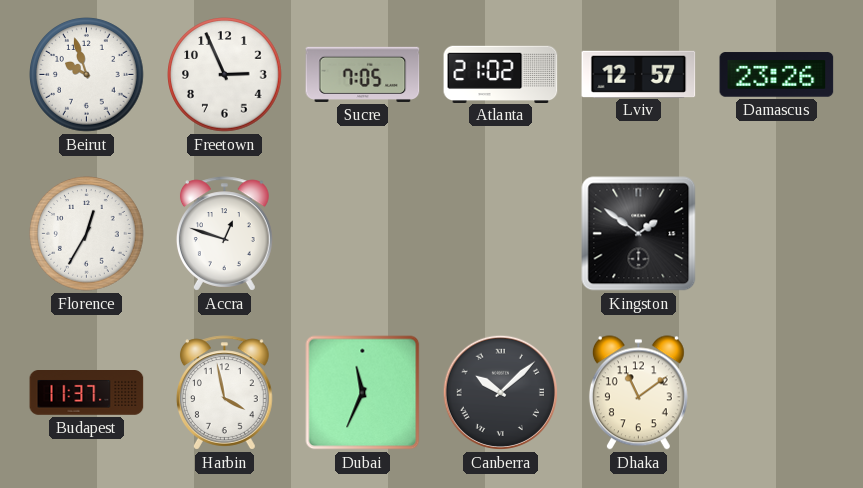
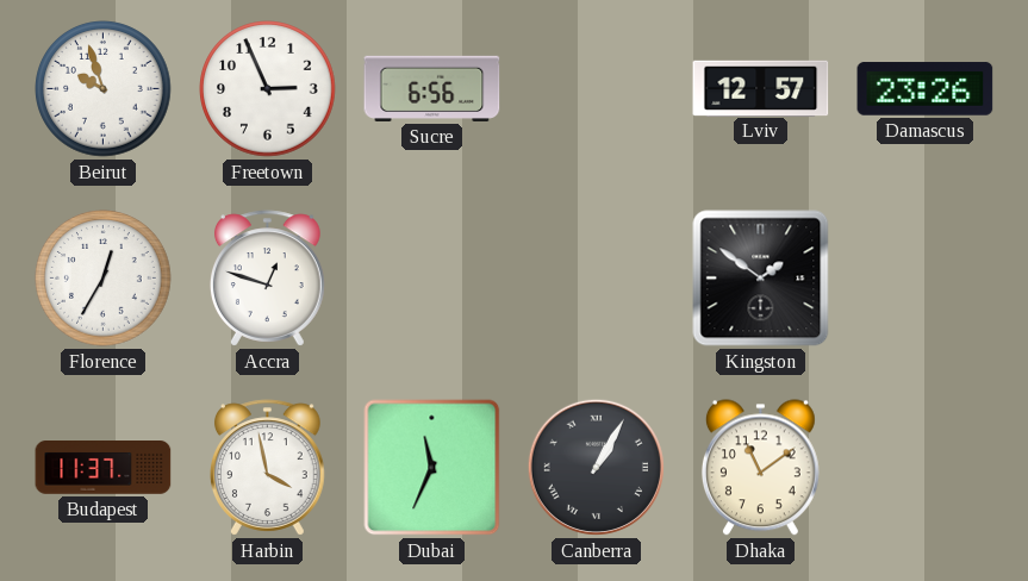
Sucre: 7:05 -> 6:56 (432, 88)
Atlanta: 21:02 -> none (501, 74)
Canberra: 10:08 -> 1:05 (596, 467)
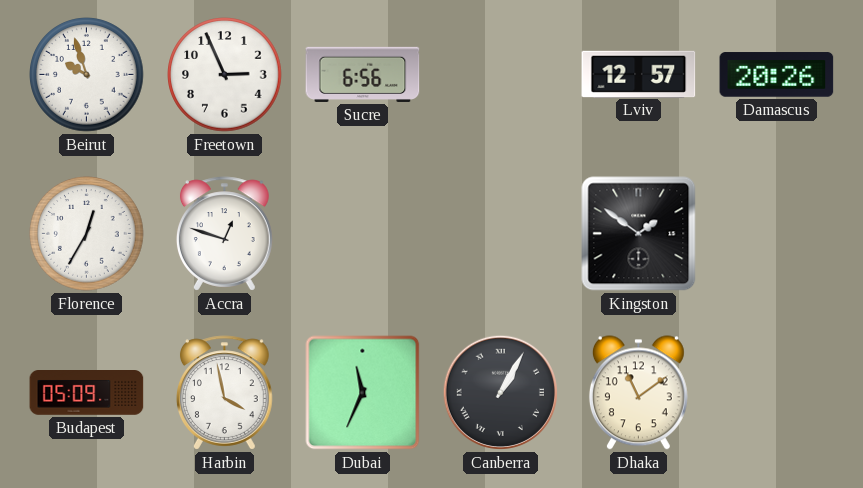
Damascus: 23:26 -> 20:26 (777, 75)
Budapest: 11:37 -> 05:09 (87, 393)
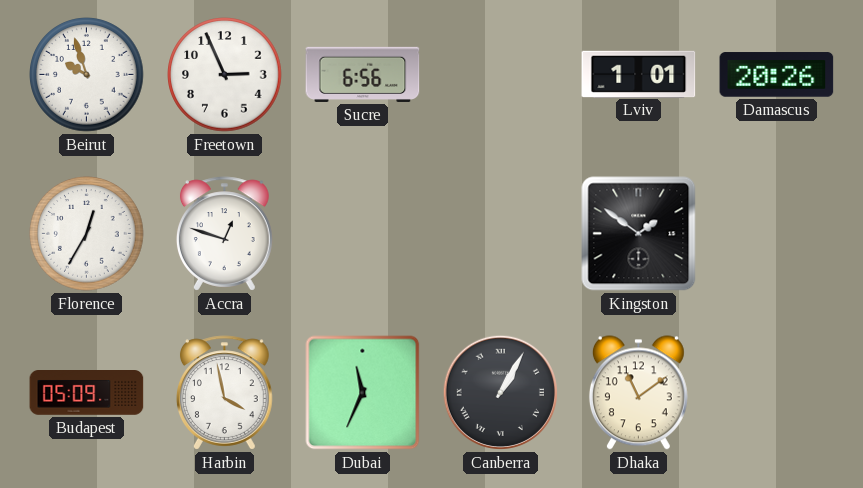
Lviv: 12:57 -> 1:01 (639, 74)
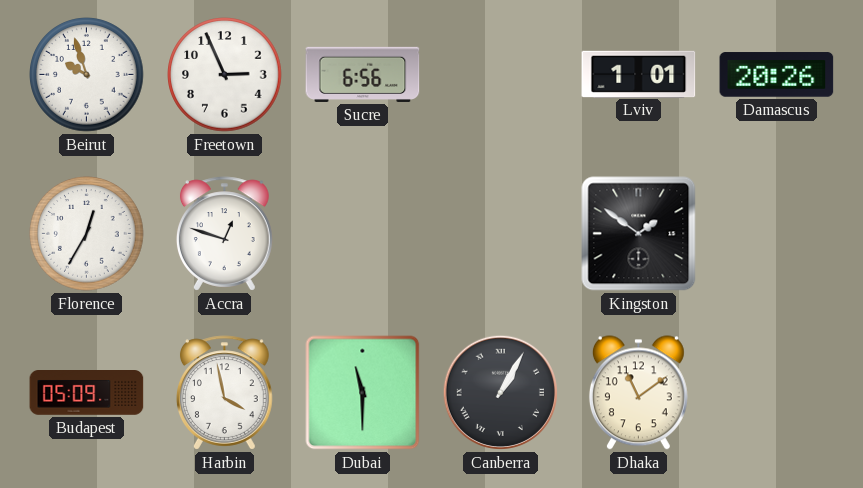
Dubai: 11:34 -> 11:30 (363, 393)
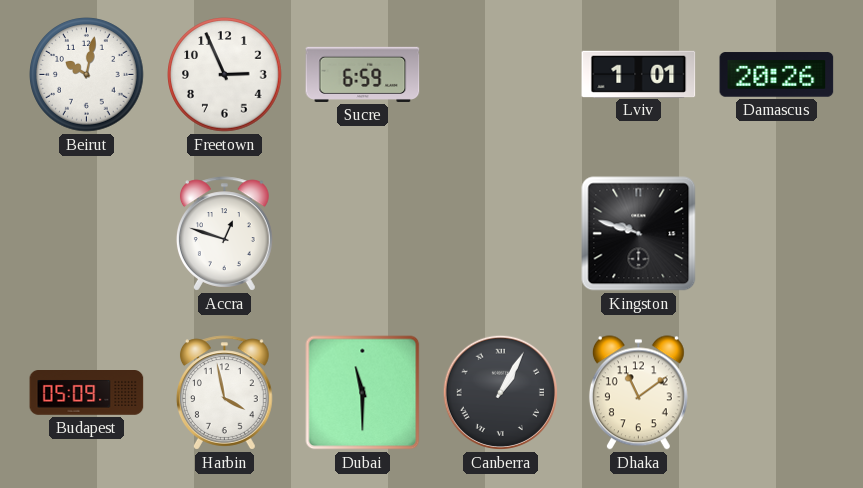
Beirut: 9:57 -> 10:02 (87, 75)
Sucre: 6:56 -> 6:59 (363, 74)
Florence: 12:35 -> none (87, 234)
Kingston: 1:51 -> 9:48 (639, 234)
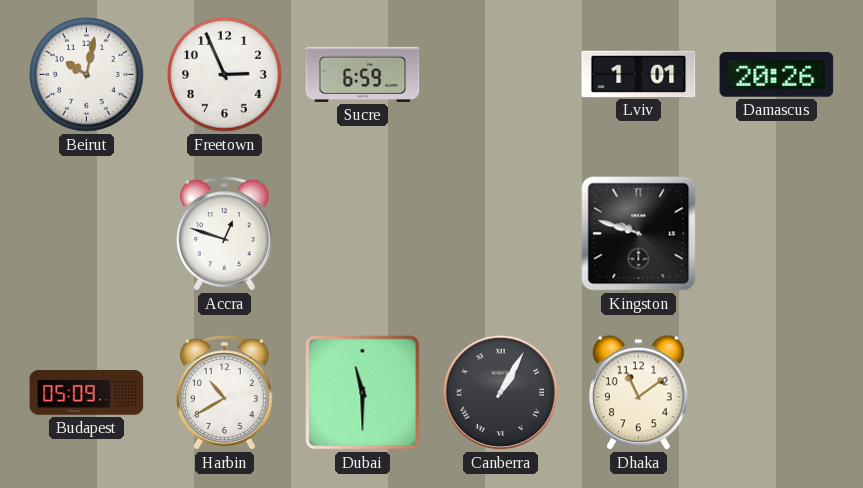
Harbin: 3:58 -> 10:40 (224, 393)
